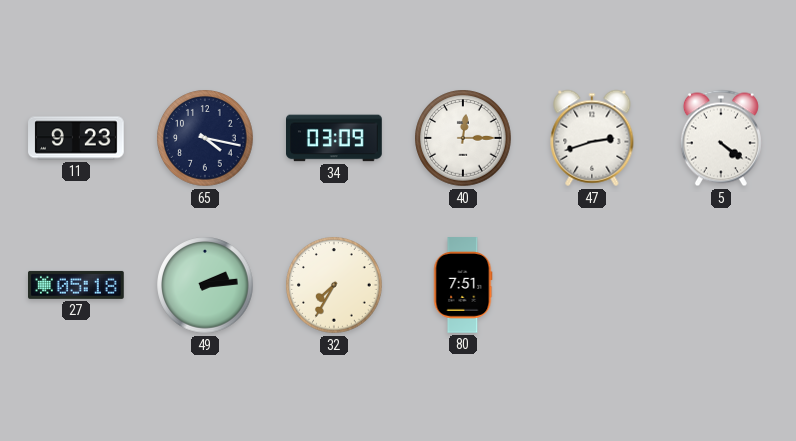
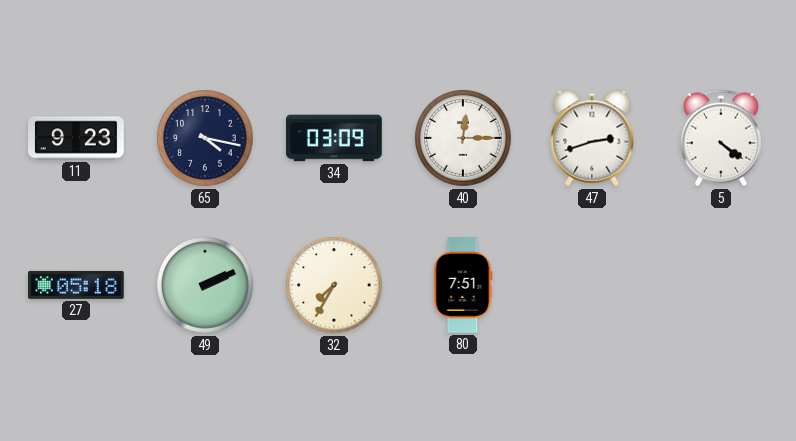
49: 2:14 -> 2:11 (205, 285)
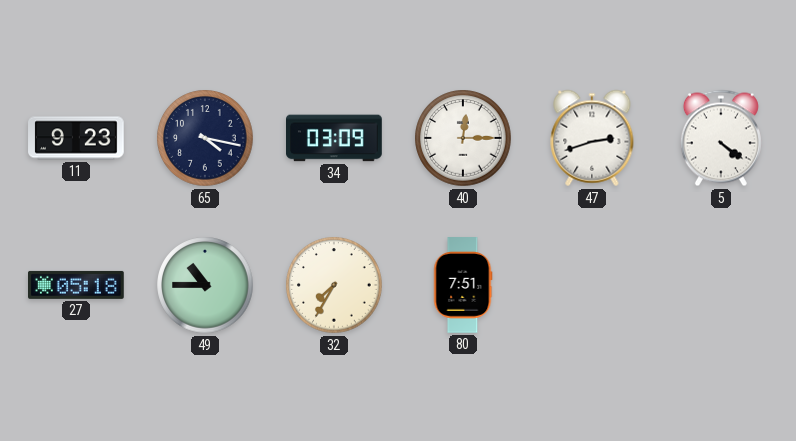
49: 2:11 -> 10:45 (205, 285)
